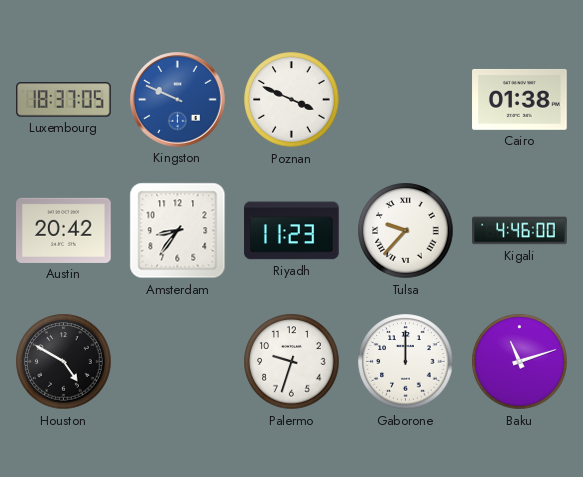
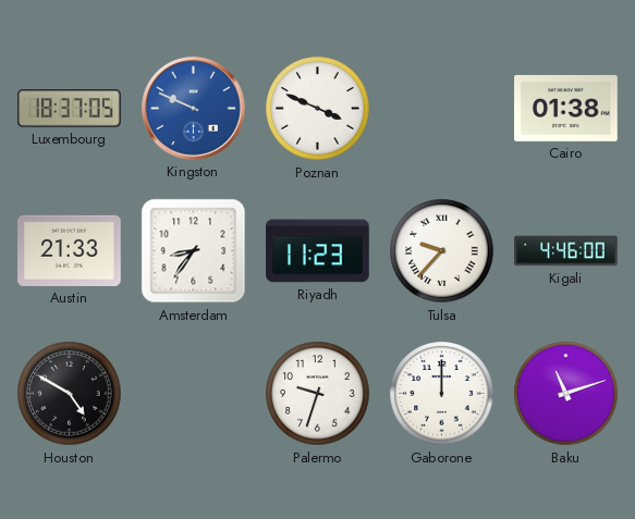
Austin: 20:42 -> 21:33 (70, 250)
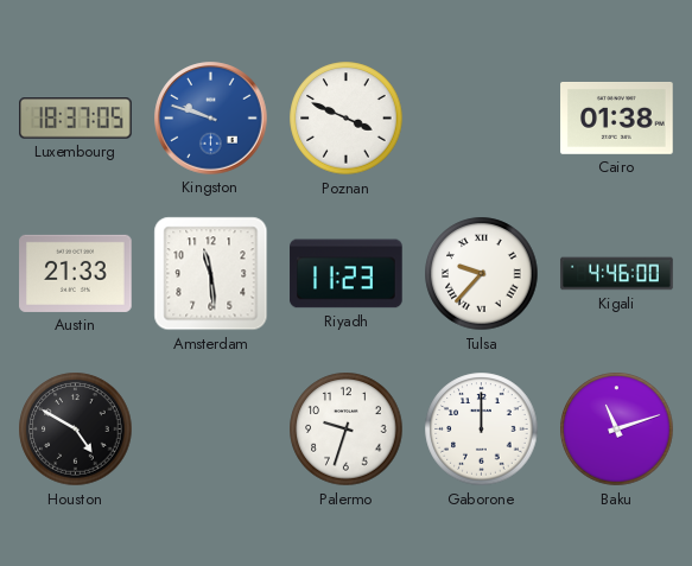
Kingston: 9:49 -> 9:48 (211, 119)
Amsterdam: 8:36 -> 11:29 (211, 274)
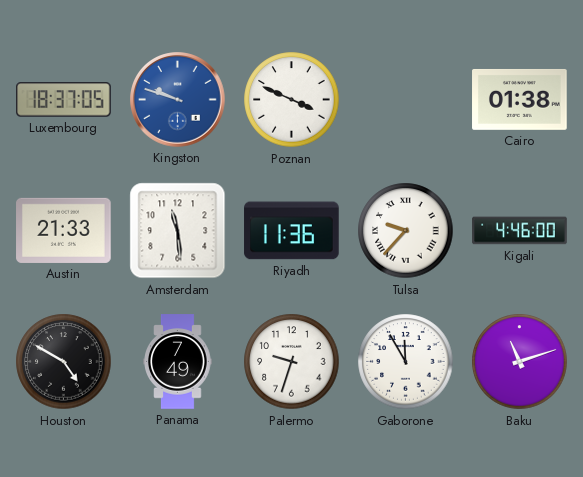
Riyadh: 11:23 -> 11:36 (292, 231)
Panama: none -> 7:49 (178, 362)
Gaborone: 12:00 -> 11:55 (406, 362)
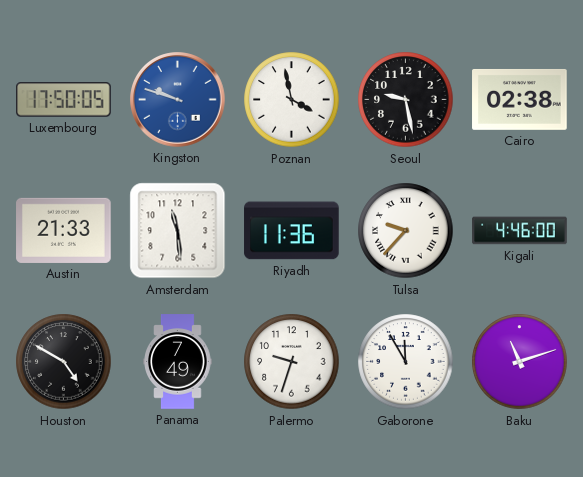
Luxembourg: 18:37 -> 17:50 (64, 100)
Poznan: 3:49 -> 3:58 (292, 100)
Seoul: none -> 9:28 (406, 100)
Cairo: 01:38 -> 02:38 (520, 99)
